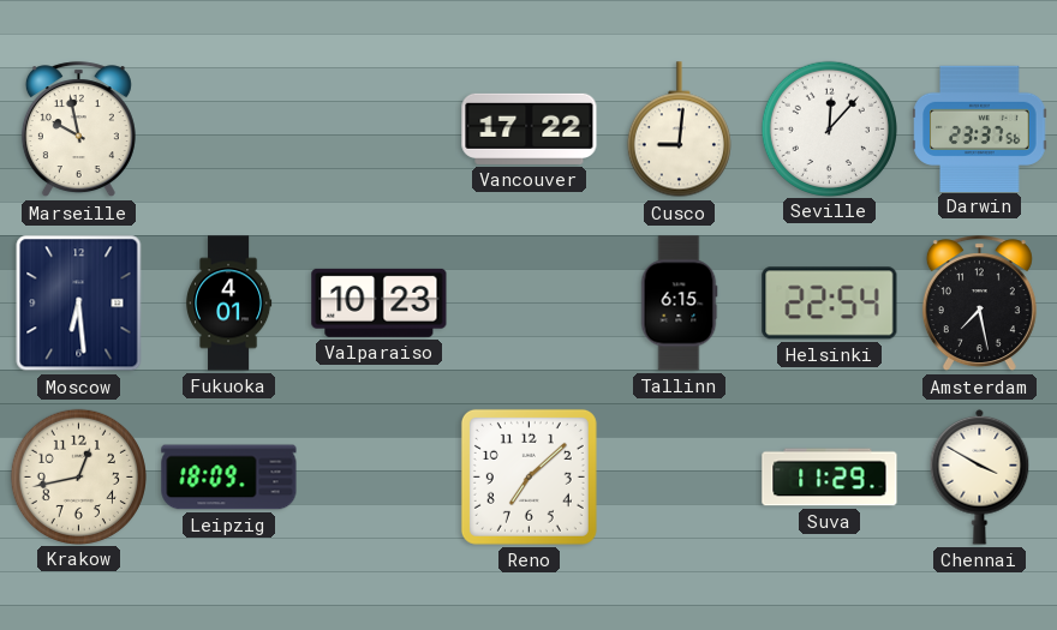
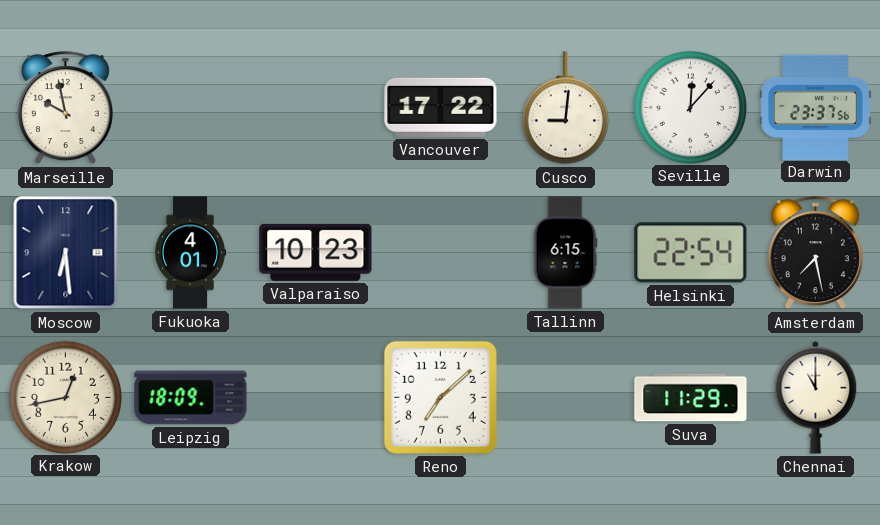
Chennai: 3:50 -> 11:00 (816, 397)
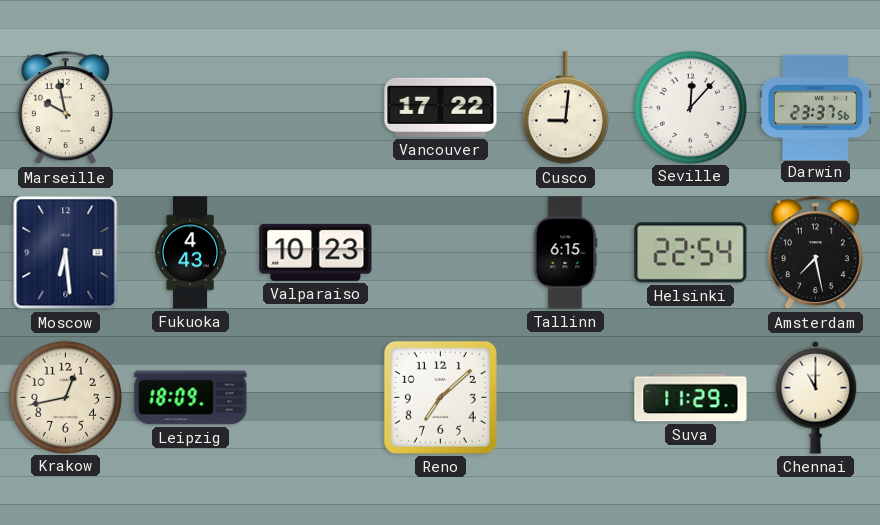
Fukuoka: 4:01 -> 4:43 (190, 253)
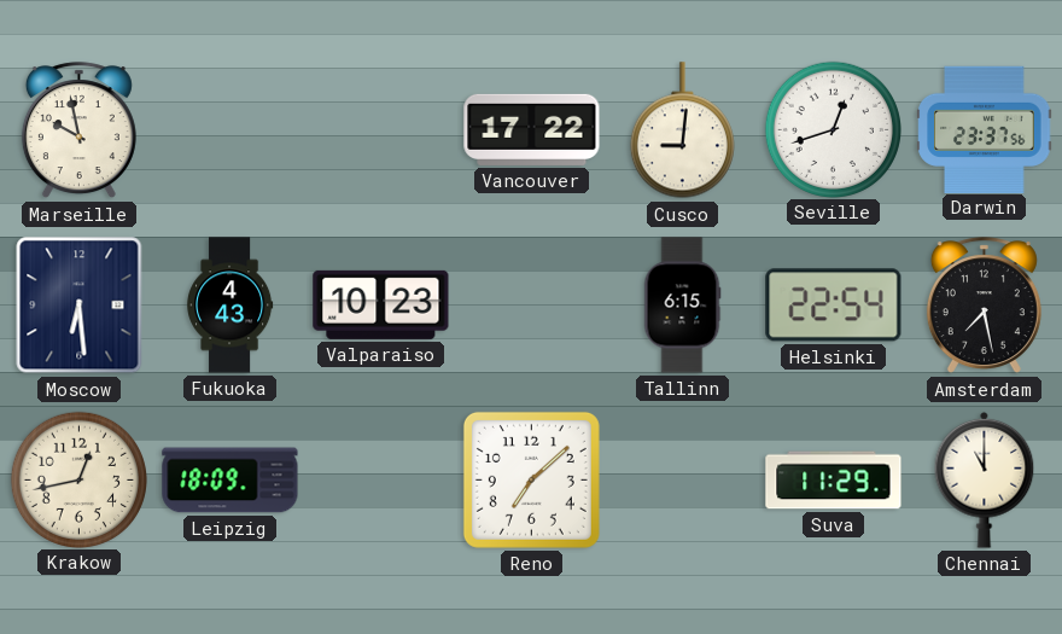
Seville: 12:07 -> 12:42 (833, 129)
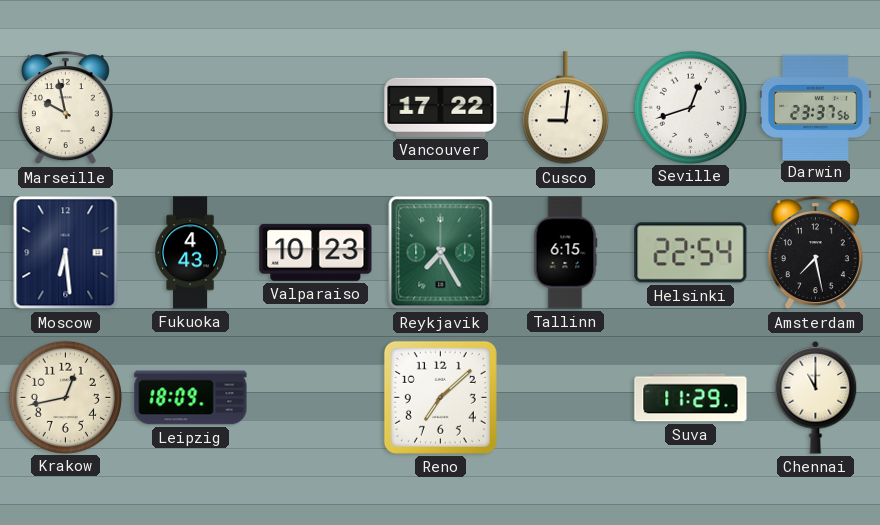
Reykjavik: none -> 7:25 (441, 253)
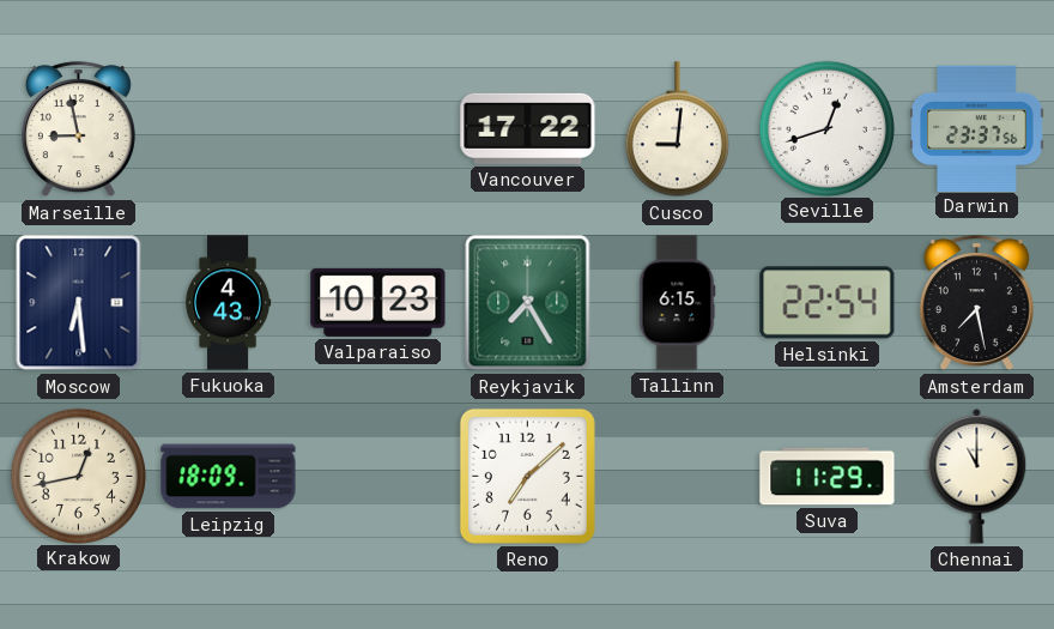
Marseille: 9:58 -> 8:58 (78, 129)
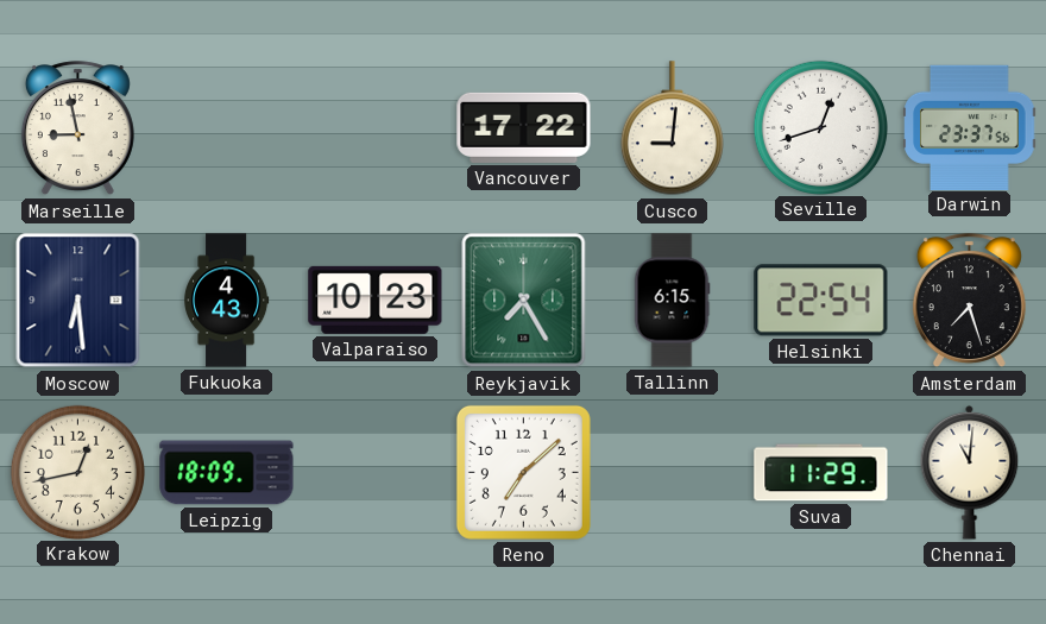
Amsterdam: 7:28 -> 7:27 (969, 301)
Chennai: 11:00 -> 11:01 (970, 472)
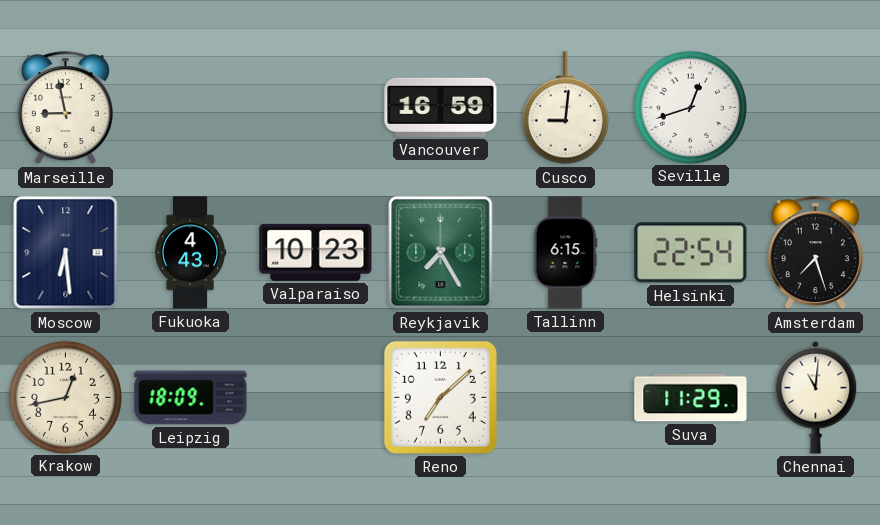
Vancouver: 17:22 -> 16:59 (441, 107)
Darwin: 23:37 -> none (970, 127)
